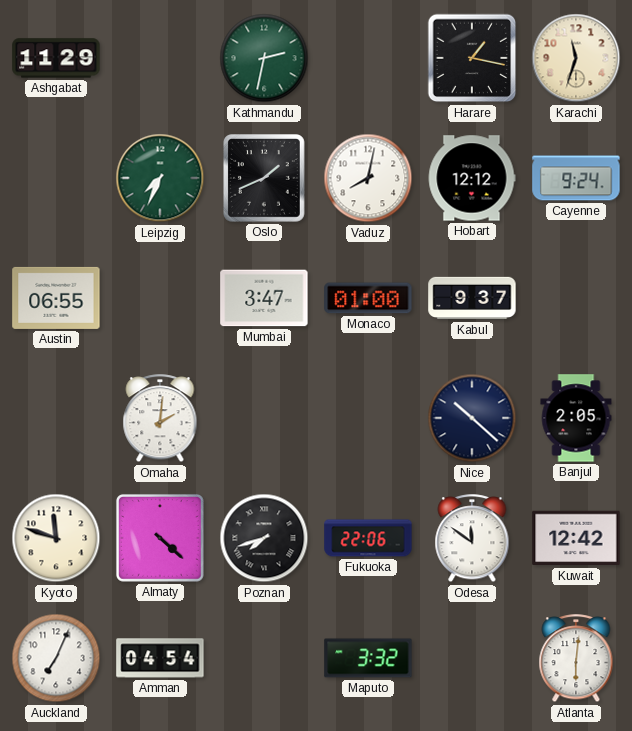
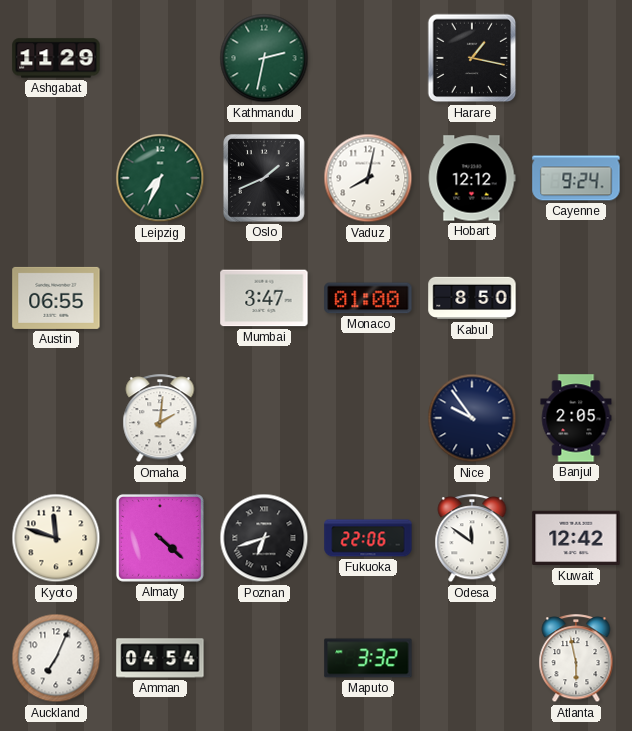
Karachi: 11:33 -> none (576, 58)
Kabul: 9:37 -> 8:50 (472, 298)
Nice: 10:22 -> 9:54 (472, 418)
Poznan: 7:42 -> 6:42 (264, 538)
Atlanta: 6:01 -> 5:58 (576, 659)
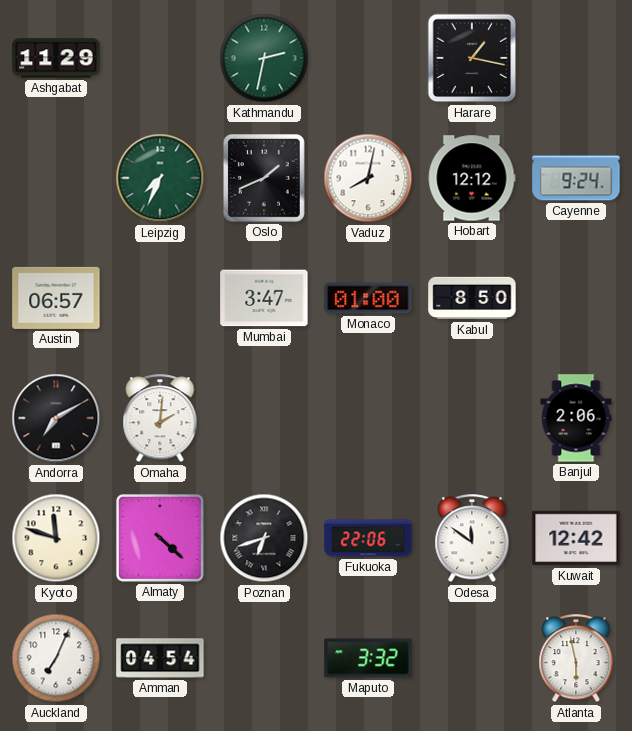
Austin: 06:55 -> 06:57 (56, 298)
Andorra: none -> 7:10 (56, 418)
Nice: 9:54 -> none (472, 418)
Banjul: 2:05 -> 2:06 (576, 418)
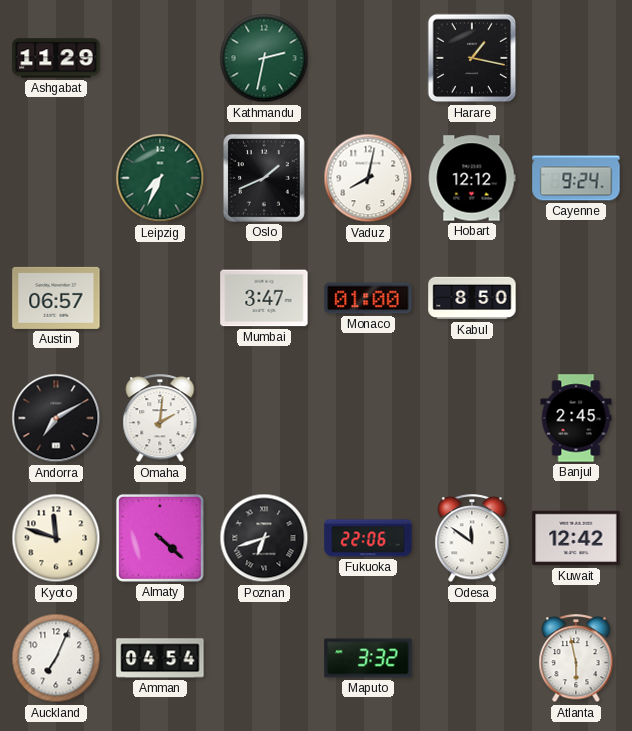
Banjul: 2:06 -> 2:45 (576, 418)
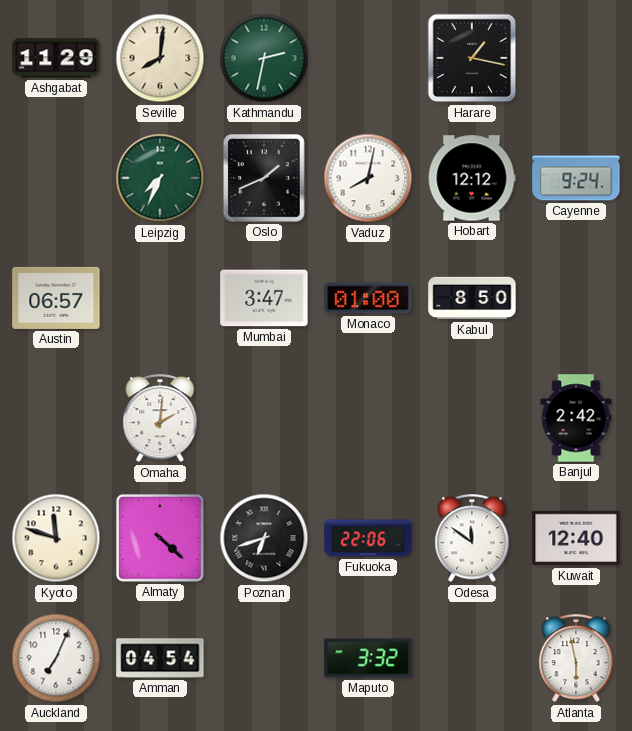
Seville: none -> 8:01 (160, 58)
Andorra: 7:10 -> none (56, 418)
Banjul: 2:45 -> 2:42 (576, 418)
Kuwait: 12:42 -> 12:40 (576, 538)
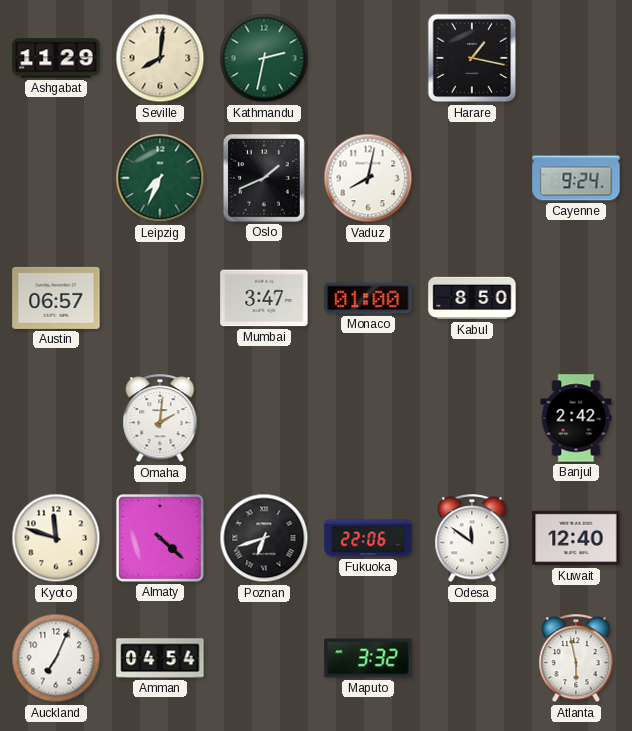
Hobart: 12:12 -> none (472, 178)
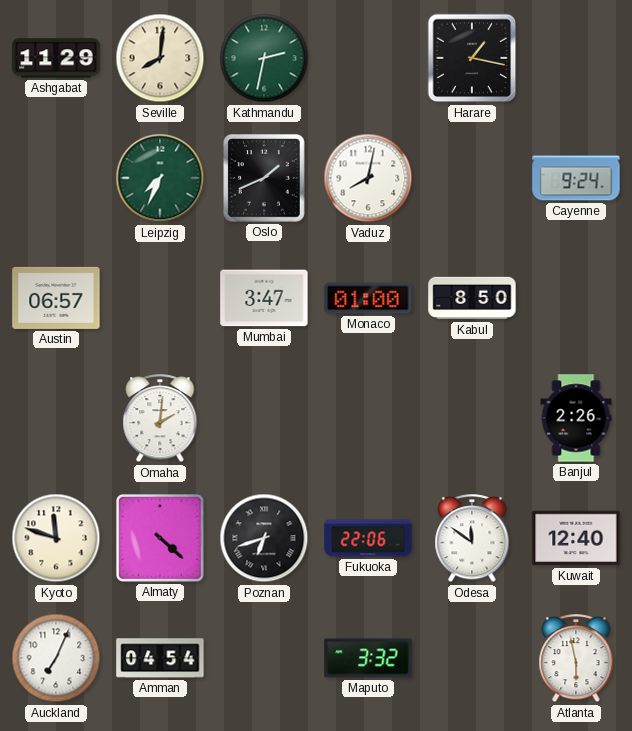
Banjul: 2:42 -> 2:26 (576, 418)
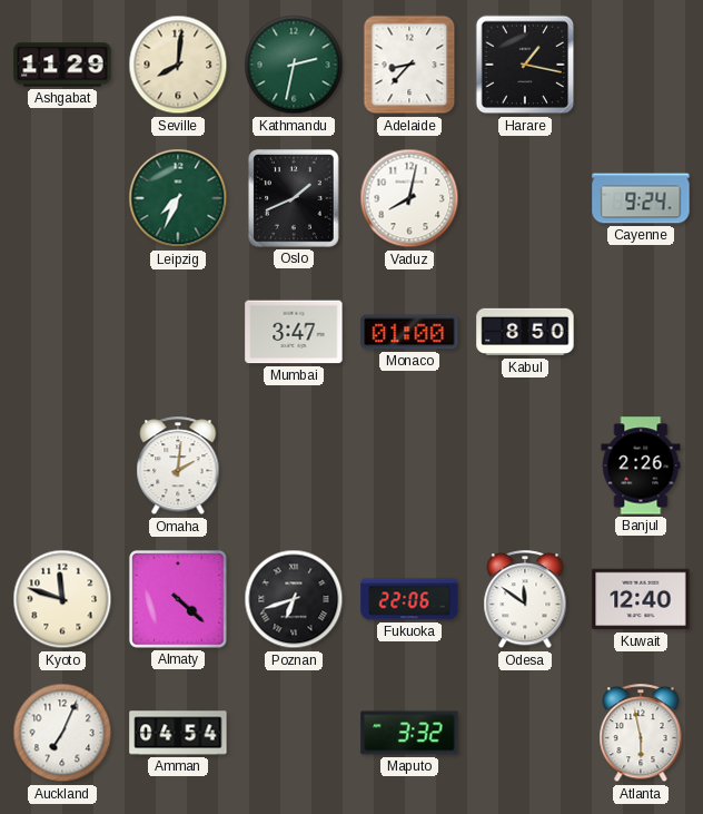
Adelaide: none -> 8:37 (409, 65)
Austin: 06:57 -> none (56, 298)
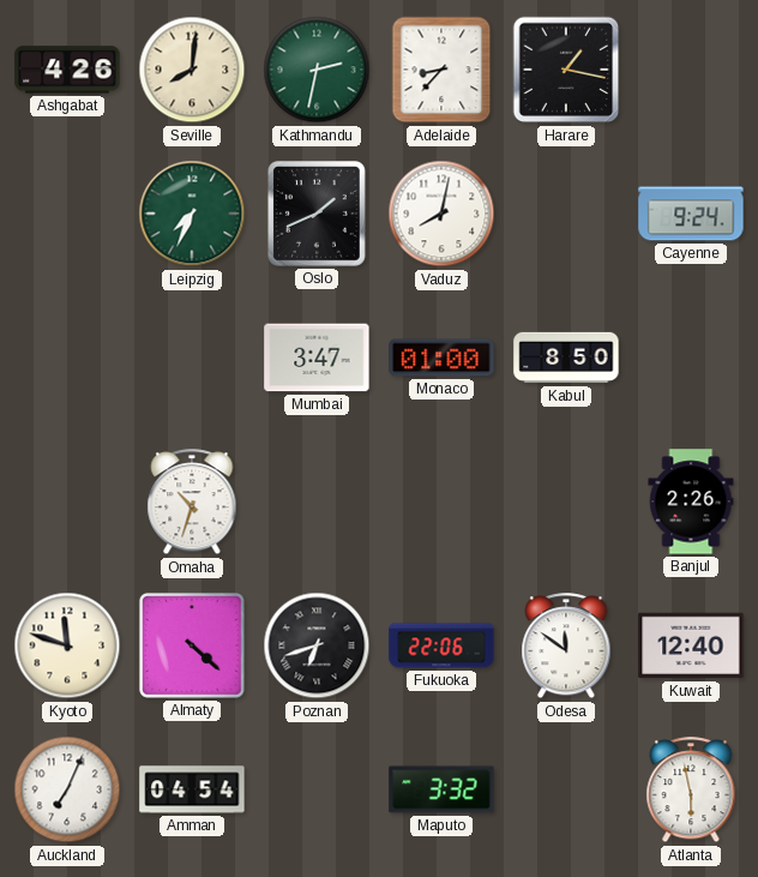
Ashgabat: 11:29 -> 4:26 (67, 70)
Omaha: 2:01 -> 10:33 (192, 503)
